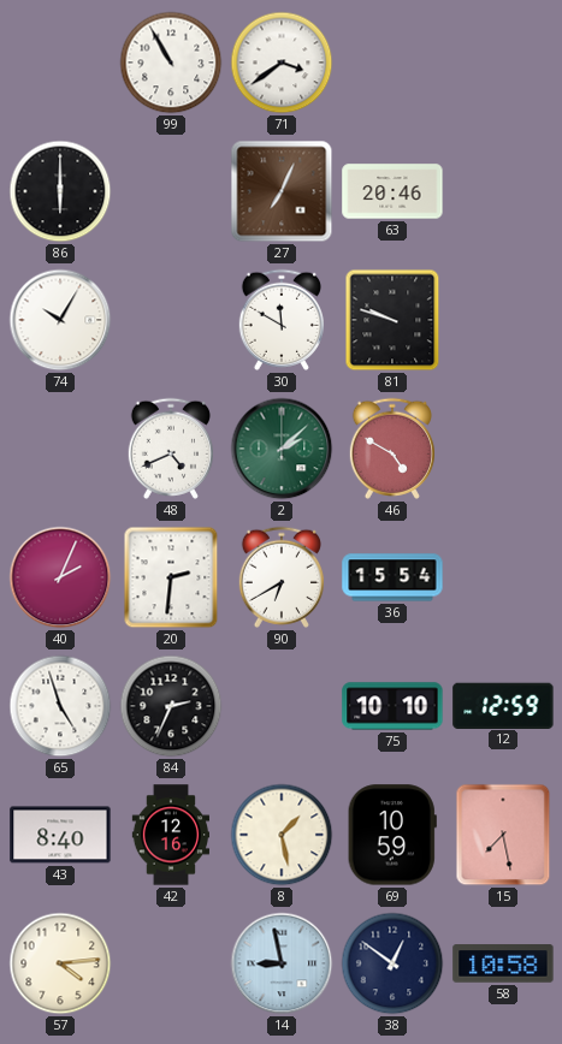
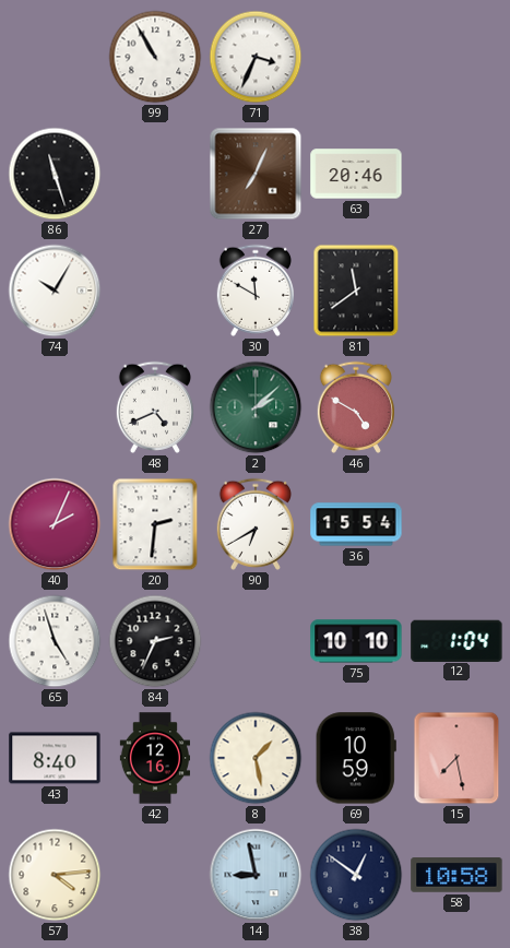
71: 3:39 -> 3:34 (256, 57)
86: 6:00 -> 11:27 (55, 174)
81: 9:48 -> 11:39 (356, 291)
12: 12:59 -> 1:04 (456, 640)
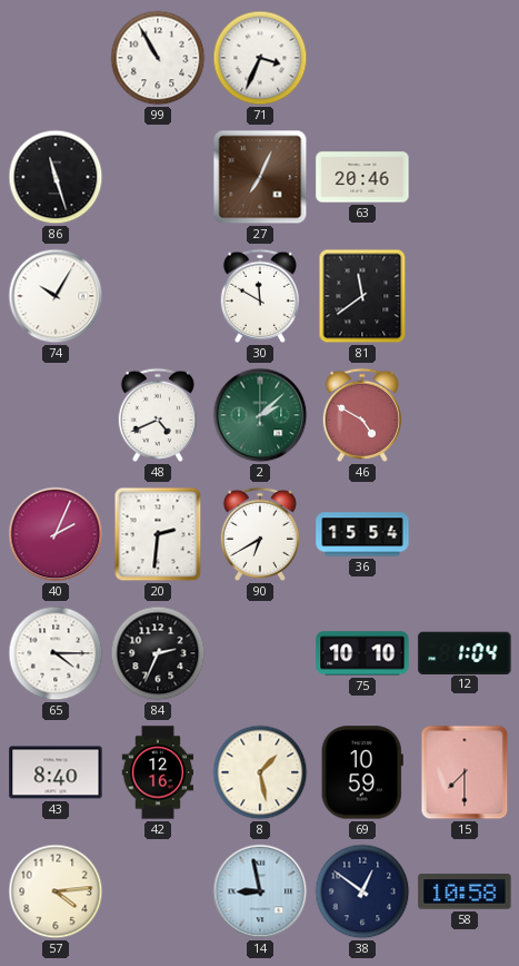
65: 4:57 -> 4:15 (56, 653)
15: 7:28 -> 7:30 (465, 772)
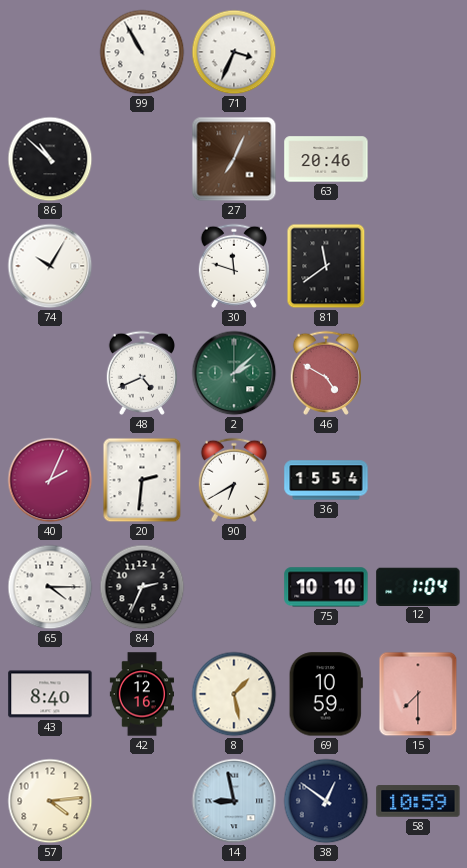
86: 11:27 -> 10:52 (50, 159)
30: 11:50 -> 11:48 (233, 266)
58: 10:58 -> 10:59 (418, 801)
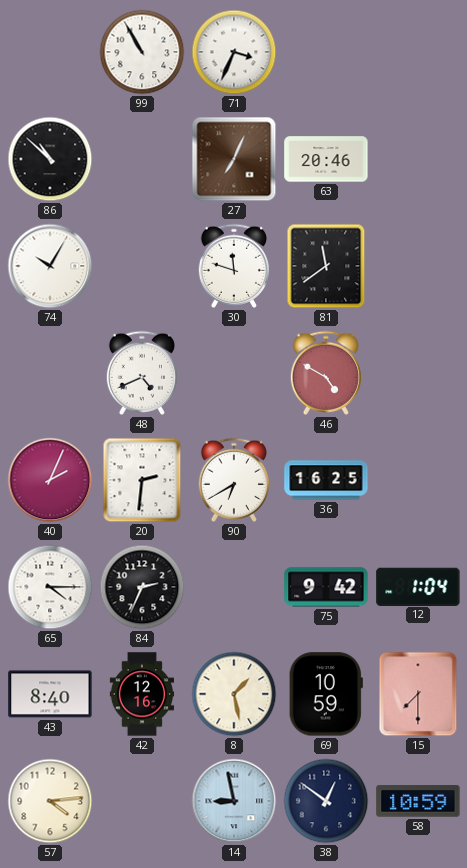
2: 2:08 -> none (234, 373)
36: 15:54 -> 16:25 (326, 480)
75: 10:10 -> 9:42 (326, 587)
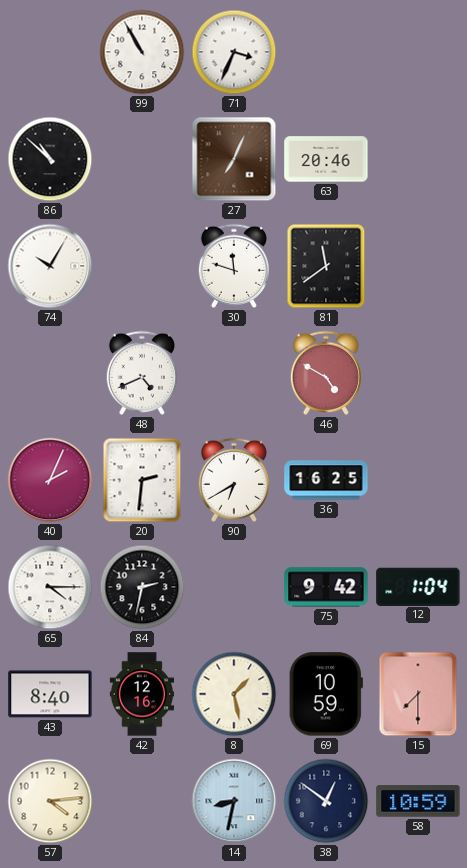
84: 2:34 -> 2:32 (142, 587)
14: 8:58 -> 8:32 (234, 801)
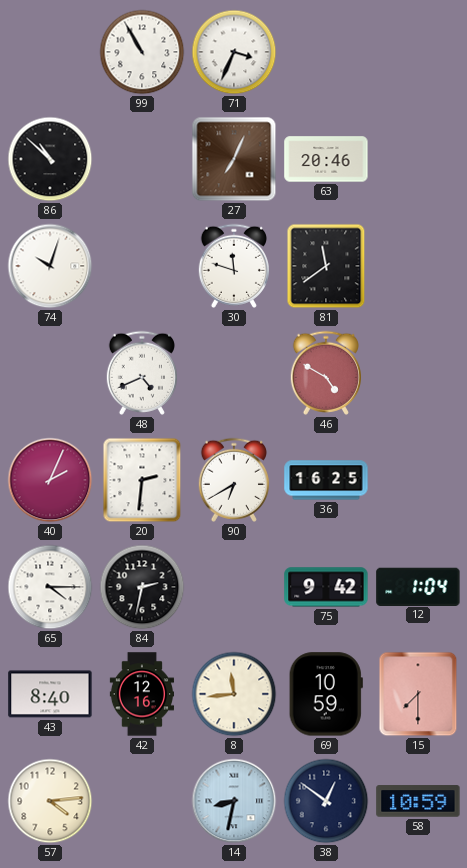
74: 10:05 -> 10:03 (50, 266)
8: 1:28 -> 11:44 (234, 694)
